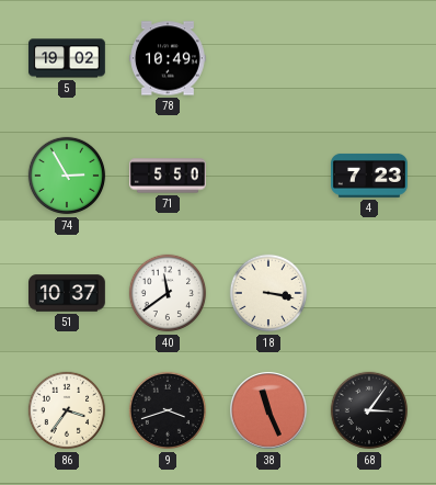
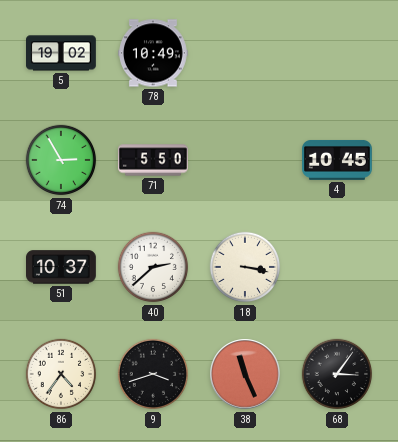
4: 7:23 -> 10:45 (338, 160)
40: 11:39 -> 2:38 (153, 267)
86: 3:36 -> 4:36 (61, 374)
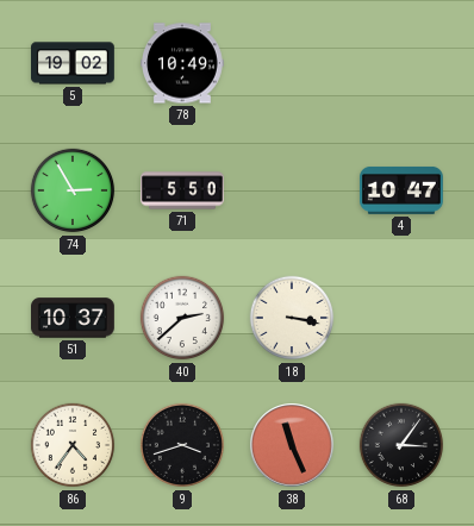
4: 10:45 -> 10:47 (403, 190)
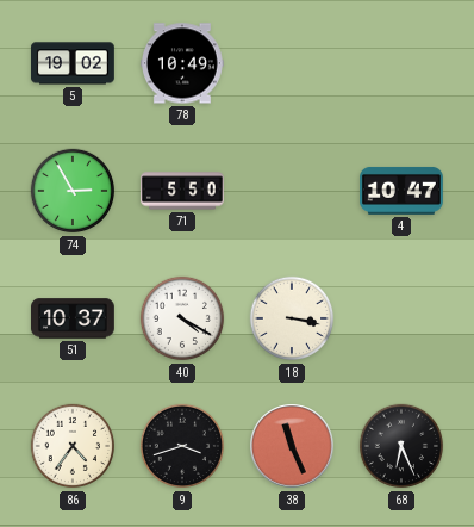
40: 2:38 -> 4:20 (182, 318)
68: 3:06 -> 6:26 (401, 446)
